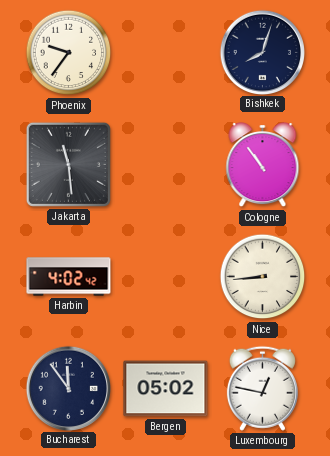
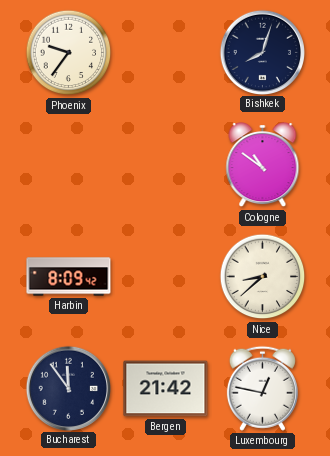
Jakarta: 11:29 -> none (68, 164)
Cologne: 10:54 -> 10:51 (263, 165)
Harbin: 4:02 -> 8:09 (69, 277)
Nice: 8:44 -> 8:38 (263, 277)
Bergen: 05:02 -> 21:42 (166, 389)
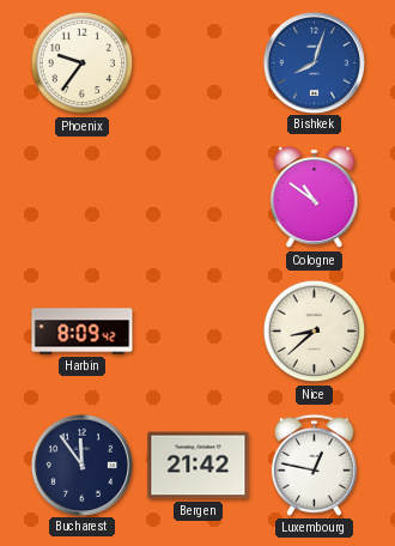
Bishkek dial: navy -> blue (314, 62)
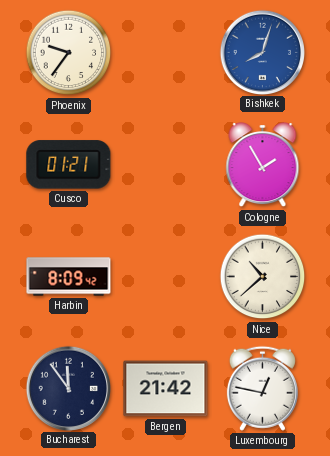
Cusco: none -> 01:21 (69, 165)
Cologne: 10:51 -> 1:55 (263, 165)
Nice: 8:38 -> 10:38 (263, 277)
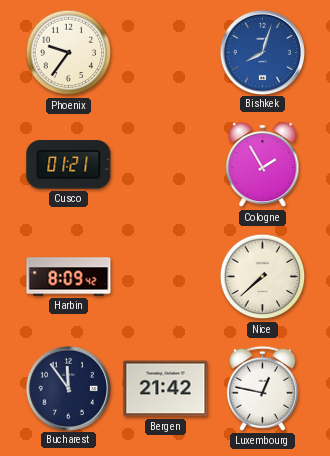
Nice: 10:38 -> 7:38 (263, 277)
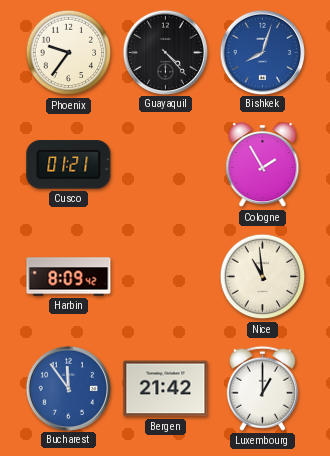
Guayaquil: none -> 4:23 (165, 52)
Nice: 7:38 -> 10:59 (263, 277)
Bucharest dial: navy -> blue (68, 388)
Luxembourg: 12:47 -> 1:00 (262, 388)
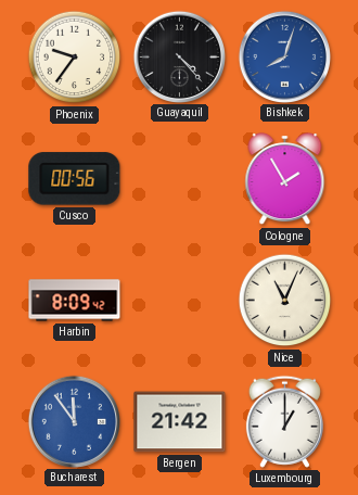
Cusco: 01:21 -> 00:56 (75, 179)
Nice: 10:59 -> 11:04 (285, 301)
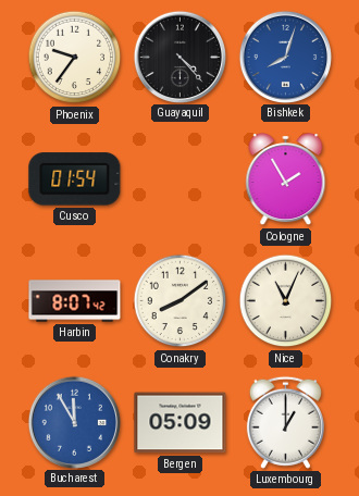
Cusco: 00:56 -> 01:54 (75, 179)
Harbin: 8:09 -> 8:07 (75, 301)
Conakry: none -> 8:09 (181, 301)
Bucharest: 11:54 -> 11:55 (74, 422)
Bergen: 21:42 -> 05:09 (181, 423)
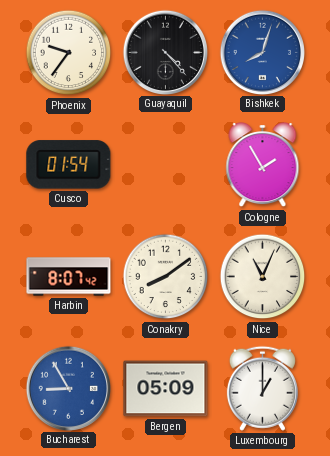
Bucharest: 11:55 -> 8:55 (68, 388)
